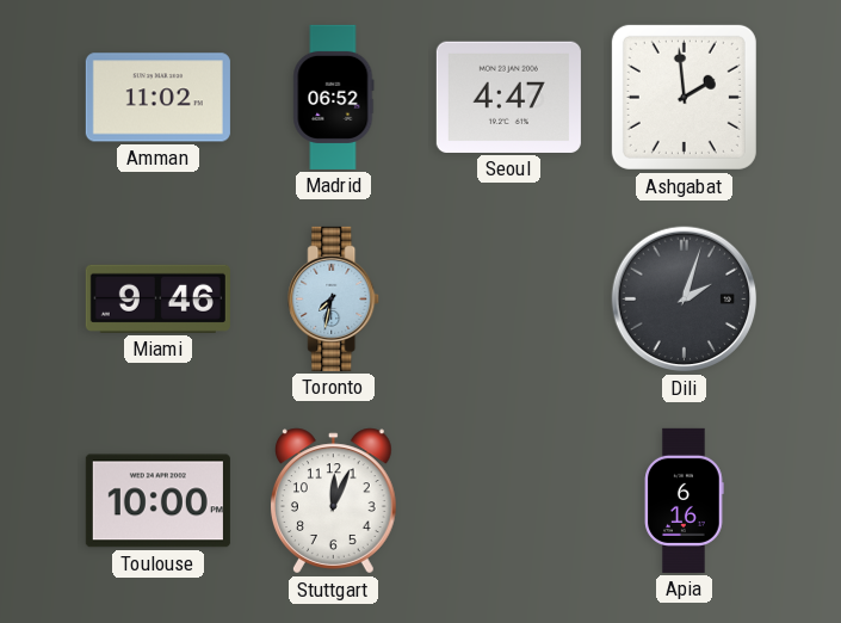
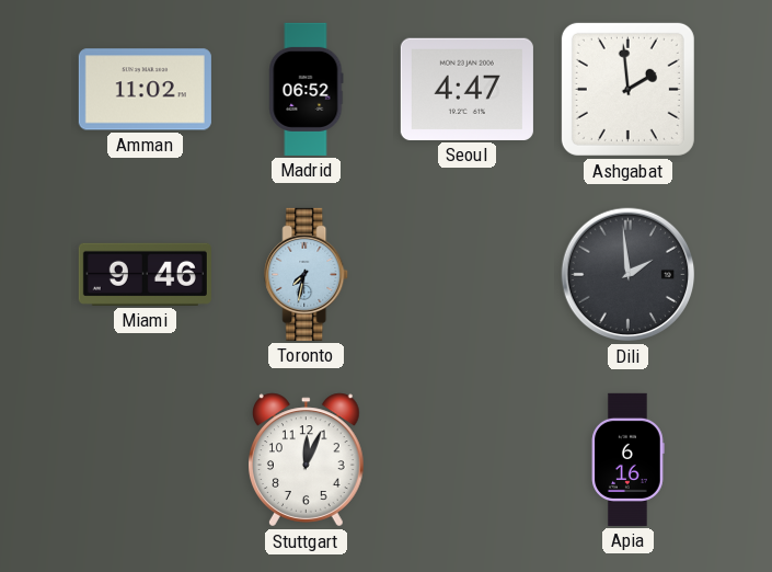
Dili: 2:03 -> 1:59 (629, 275)
Toulouse: 10:00 -> none (157, 501)
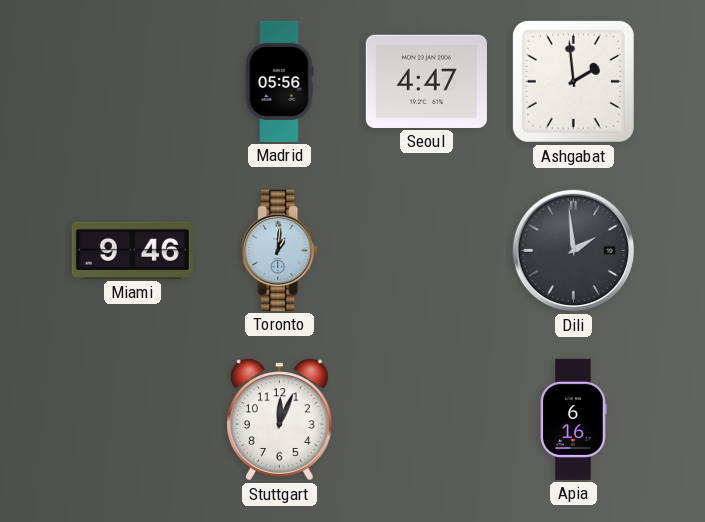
Amman: 11:02 -> none (145, 90)
Madrid: 06:52 -> 05:56 (280, 81)
Toronto: 7:32 -> 1:01 (280, 250)
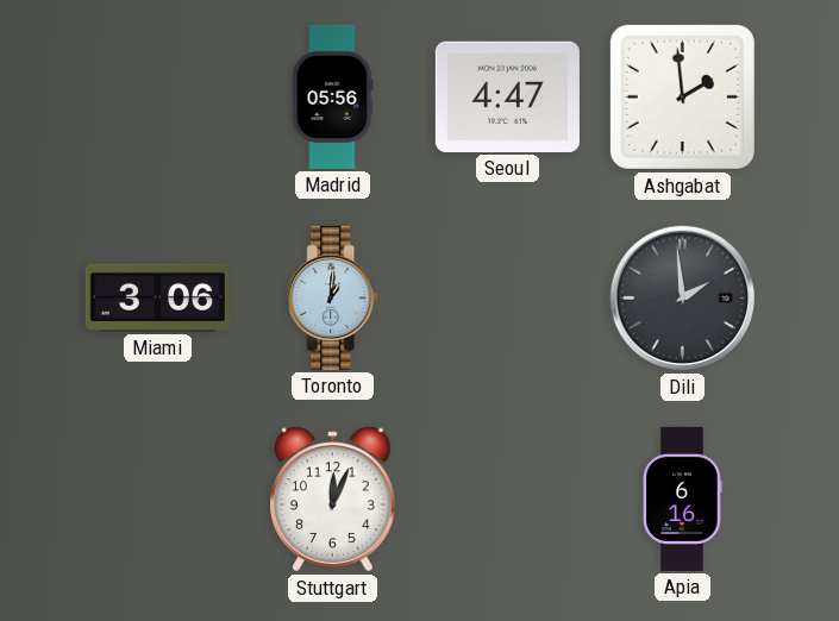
Miami: 9:46 -> 3:06 (157, 297)
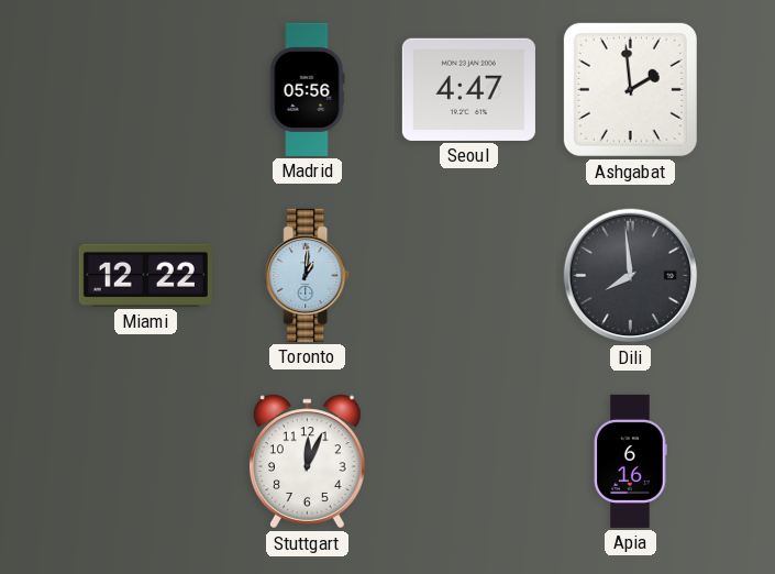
Miami: 3:06 -> 12:22 (145, 275)
Dili: 1:59 -> 7:59 (631, 276)
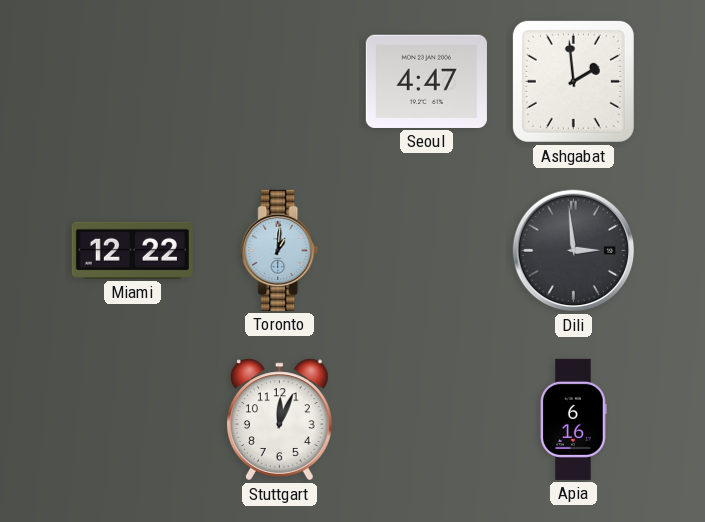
Madrid: 05:56 -> none (308, 89)
Dili: 7:59 -> 2:59 (574, 251)
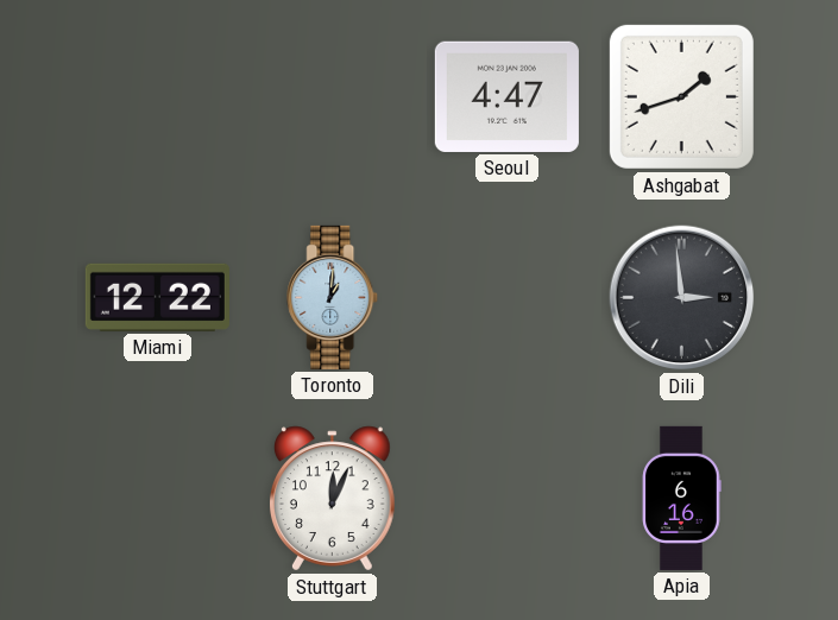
Ashgabat: 1:59 -> 1:42 (681, 96)
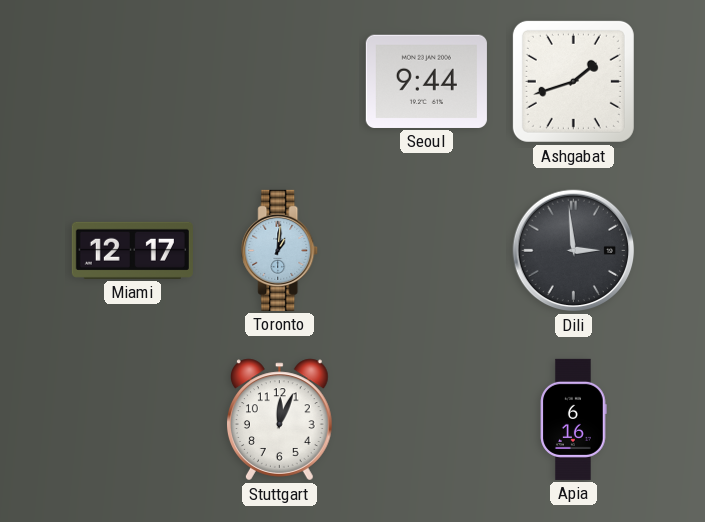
Seoul: 4:47 -> 9:44 (426, 81)
Miami: 12:22 -> 12:17 (132, 250)
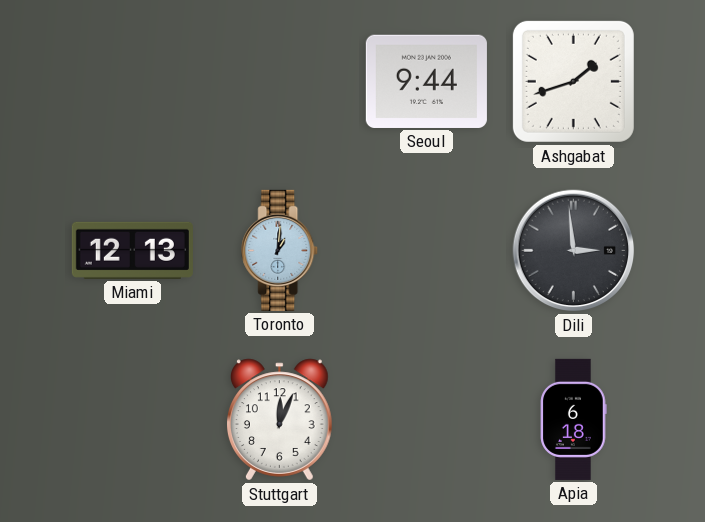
Miami: 12:17 -> 12:13 (132, 250)
Apia: 6:16 -> 6:18 (574, 419)
